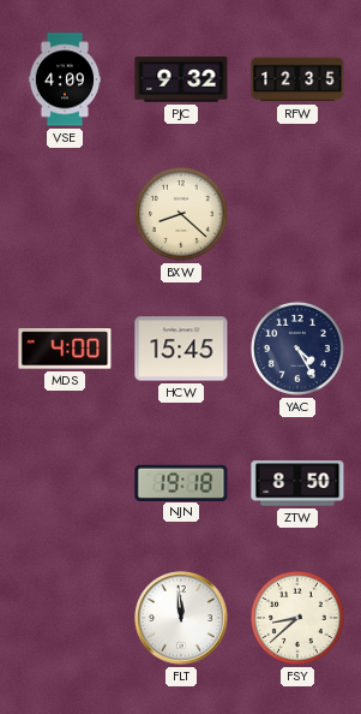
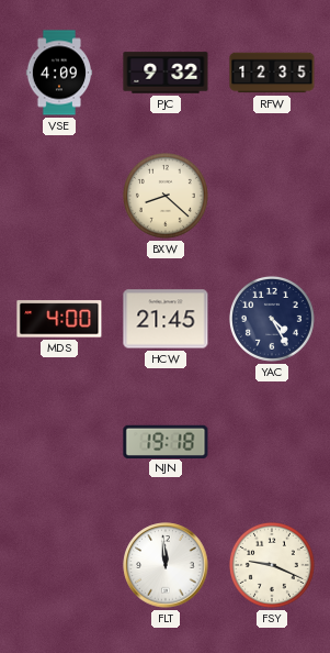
HCW: 15:45 -> 21:45 (166, 319)
ZTW: 8:50 -> none (297, 483)
FSY: 8:38 -> 9:19 (272, 565)
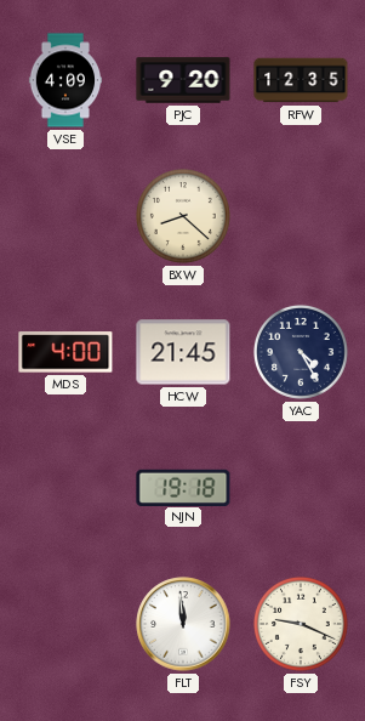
PJC: 9:32 -> 9:20 (183, 80)
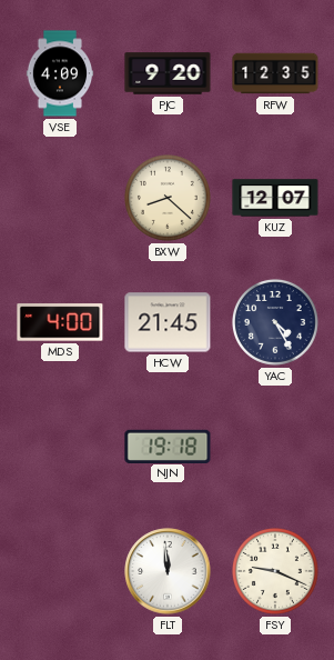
KUZ: none -> 12:07 (275, 198)
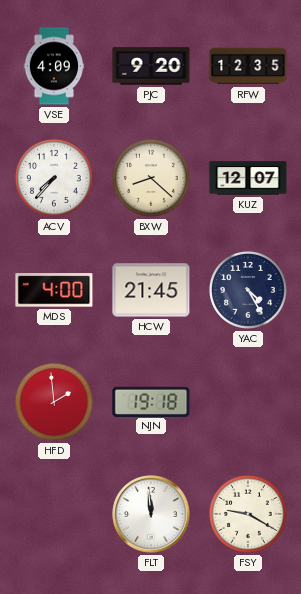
ACV: none -> 7:37 (54, 178)
HFD: none -> 1:59 (54, 402)
FSY: 9:19 -> 9:20 (248, 514)
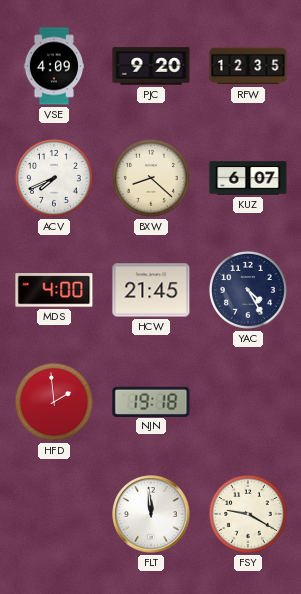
ACV: 7:37 -> 7:41 (54, 178)
KUZ: 12:07 -> 6:07 (248, 178)
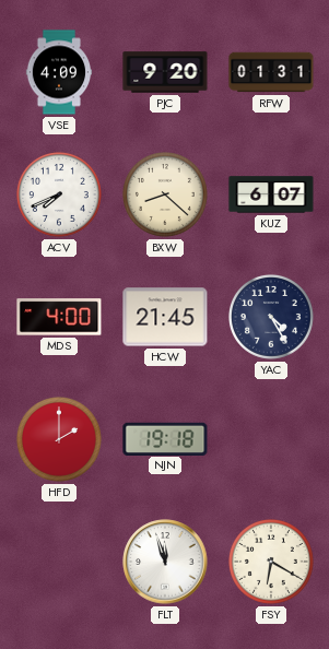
RFW: 12:35 -> 01:31 (271, 72)
HFD: 1:59 -> 2:00 (59, 439)
FLT: 11:59 -> 11:57 (165, 562)
FSY: 9:20 -> 6:20 (271, 562)
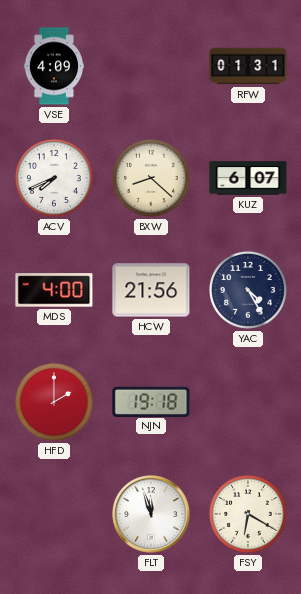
PJC: 9:20 -> none (165, 72)
HCW: 21:45 -> 21:56 (151, 290)
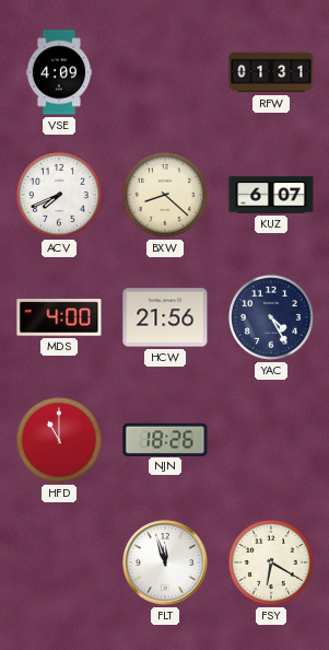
HFD: 2:00 -> 11:00 (59, 440)
NJN: 19:18 -> 18:26 (165, 439)
